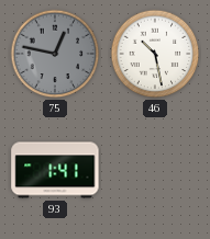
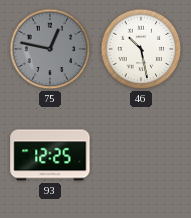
93: 1:41 -> 12:25 (50, 155)
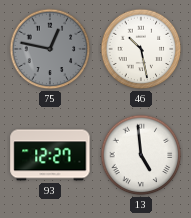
93: 12:25 -> 12:27 (50, 155)
13: none -> 4:59 (141, 155)
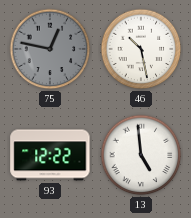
93: 12:27 -> 12:22 (50, 155)
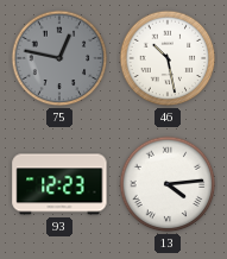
93: 12:22 -> 12:23 (59, 184)
13: 4:59 -> 4:14 (168, 184)
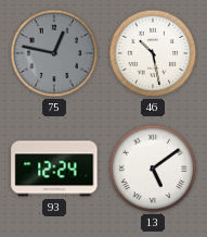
93: 12:23 -> 12:24 (54, 169)
13: 4:14 -> 5:09 (153, 169)
